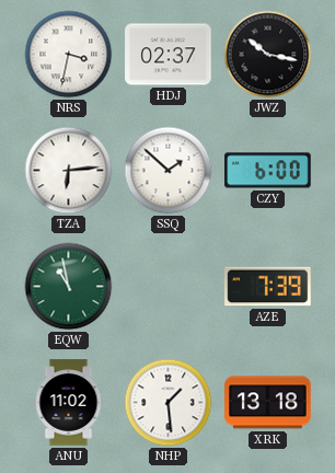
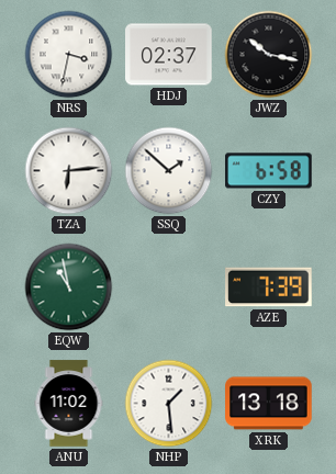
CZY: 6:00 -> 6:58 (269, 171)
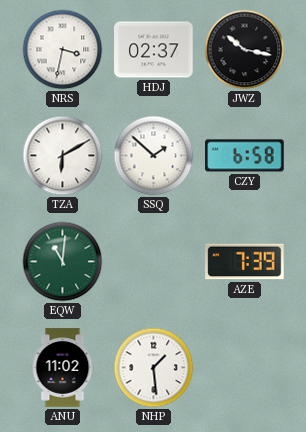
TZA: 6:14 -> 6:10 (63, 156)
EQW: 10:58 -> 11:01 (63, 262)
XRK: 13:18 -> none (269, 404)
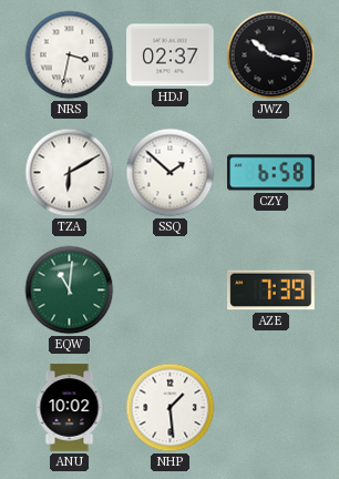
ANU: 11:02 -> 10:02 (70, 408)
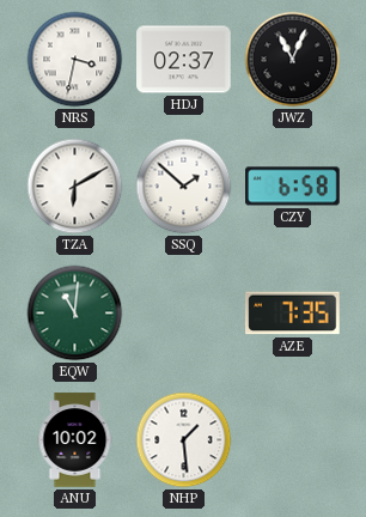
JWZ: 10:17 -> 11:04 (293, 60)
AZE: 7:39 -> 7:35 (293, 314)
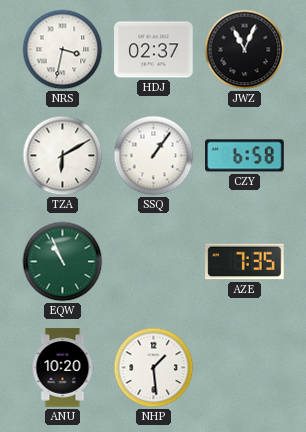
SSQ: 1:52 -> 1:06 (154, 156)
EQW: 11:01 -> 10:56 (63, 262)
ANU: 10:02 -> 10:20 (63, 368)
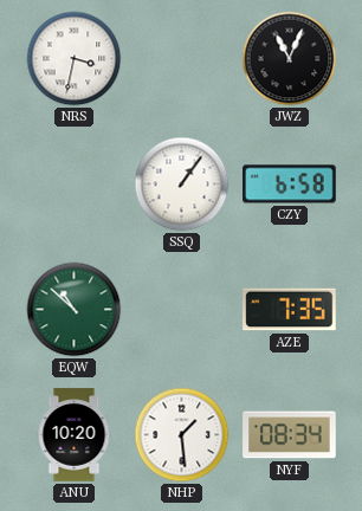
HDJ: 02:37 -> none (154, 50)
TZA: 6:10 -> none (63, 156)
EQW: 10:56 -> 10:52 (75, 310)
NYF: none -> 08:34 (290, 435)
